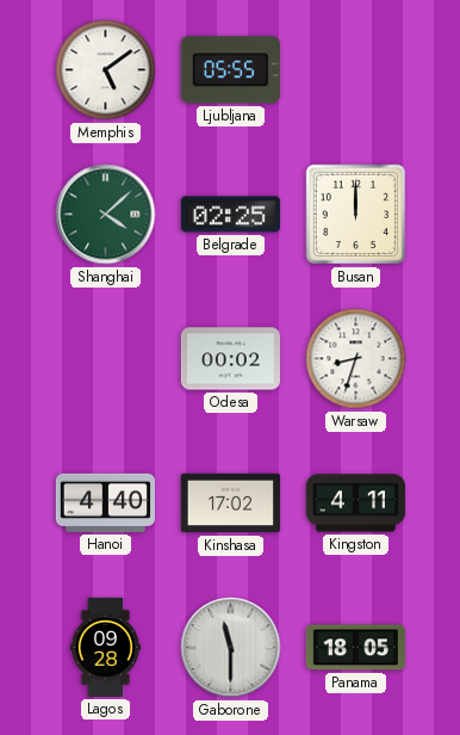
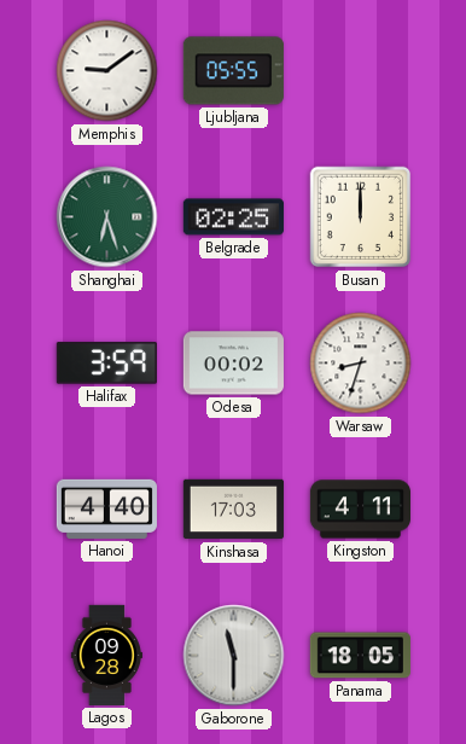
Memphis: 5:09 -> 9:09 (107, 71)
Shanghai: 4:08 -> 6:27 (107, 217)
Halifax: none -> 3:59 (106, 364)
Kinshasa: 17:02 -> 17:03 (233, 510)
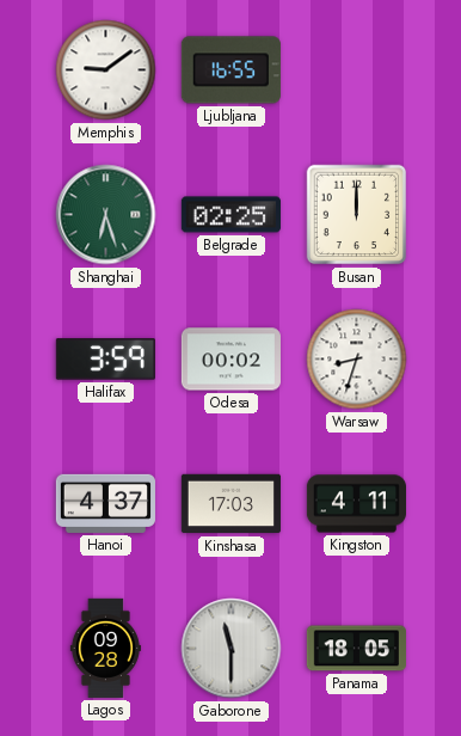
Ljubljana: 05:55 -> 16:55 (230, 70)
Hanoi: 4:40 -> 4:37 (105, 503)
